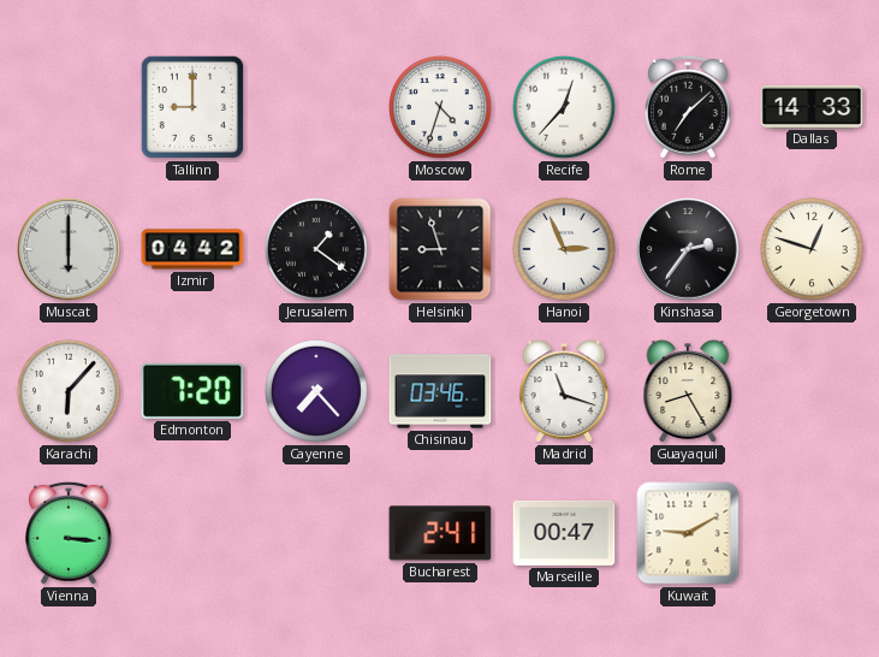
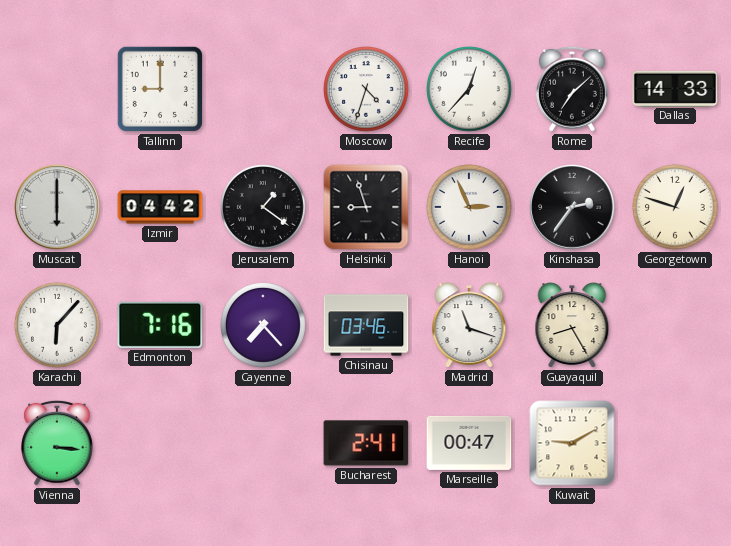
Edmonton: 7:20 -> 7:16 (160, 325)
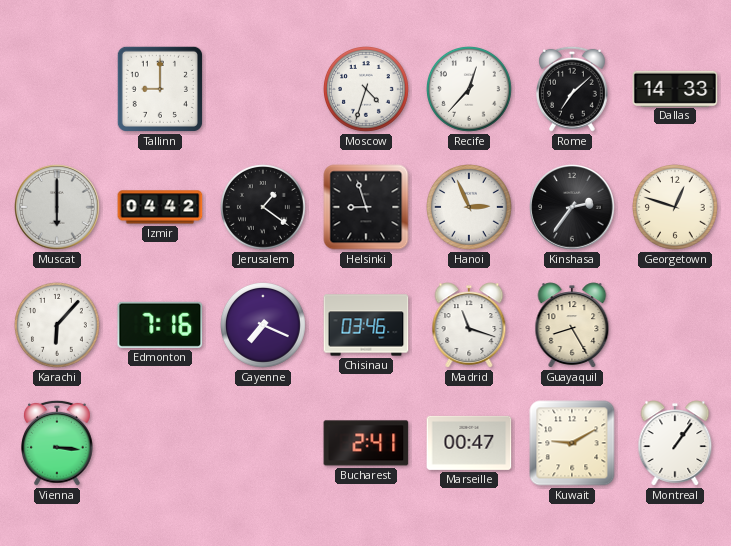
Cayenne: 7:23 -> 7:19 (264, 326)
Montreal: none -> 1:06 (675, 443)
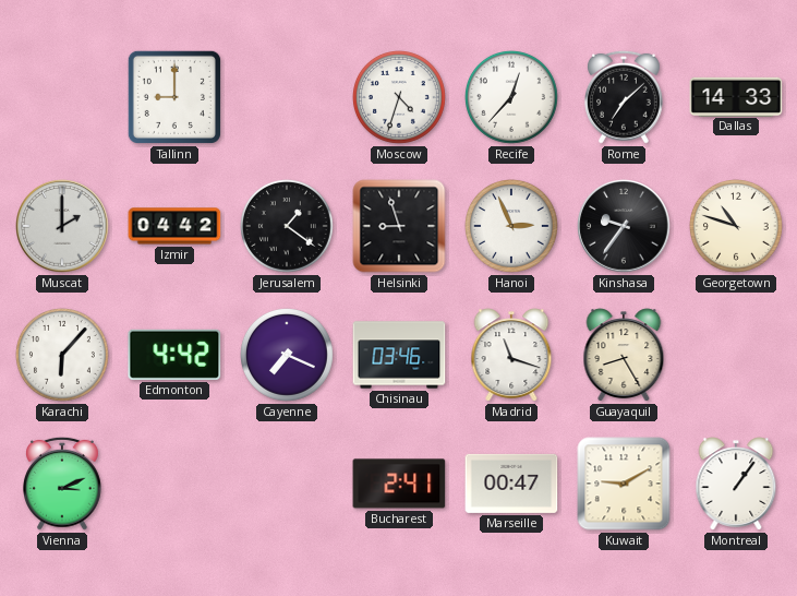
Muscat: 6:00 -> 2:00 (62, 226)
Kinshasa: 2:36 -> 9:36 (624, 226)
Georgetown: 12:48 -> 10:48 (737, 227)
Edmonton: 7:16 -> 4:42 (174, 355)
Vienna: 3:16 -> 3:11 (63, 484)
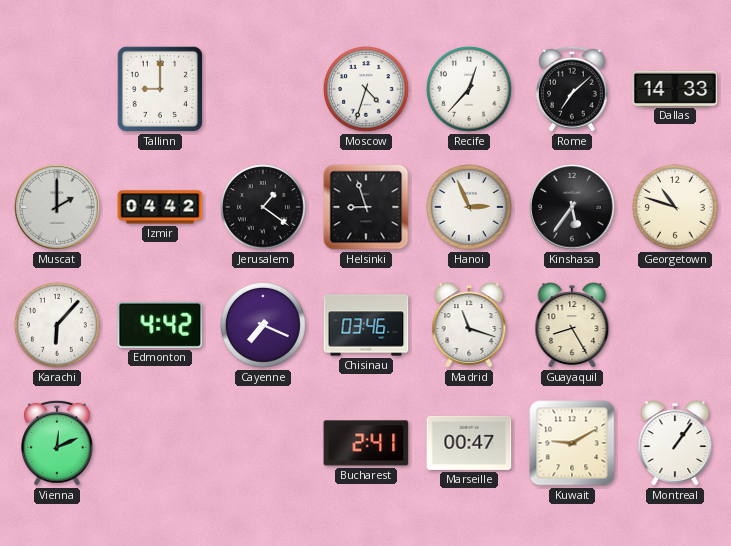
Kinshasa: 9:36 -> 5:36 (572, 207)
Vienna: 3:11 -> 12:11 (58, 443)
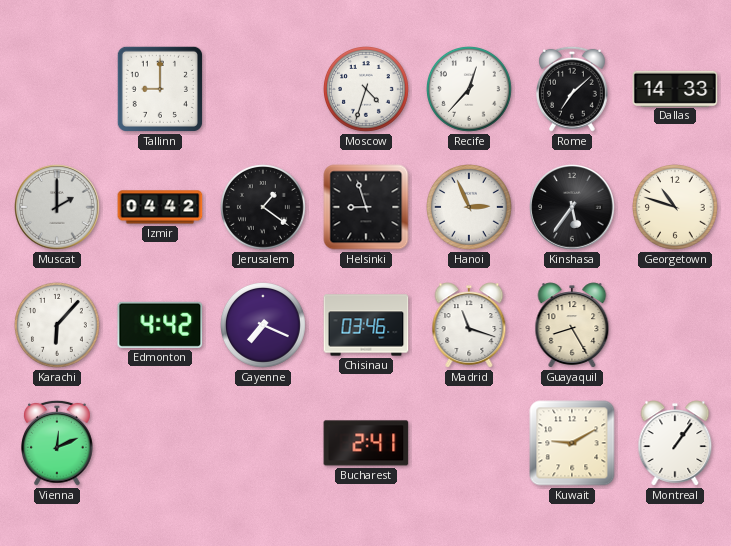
Marseille: 00:47 -> none (469, 443)
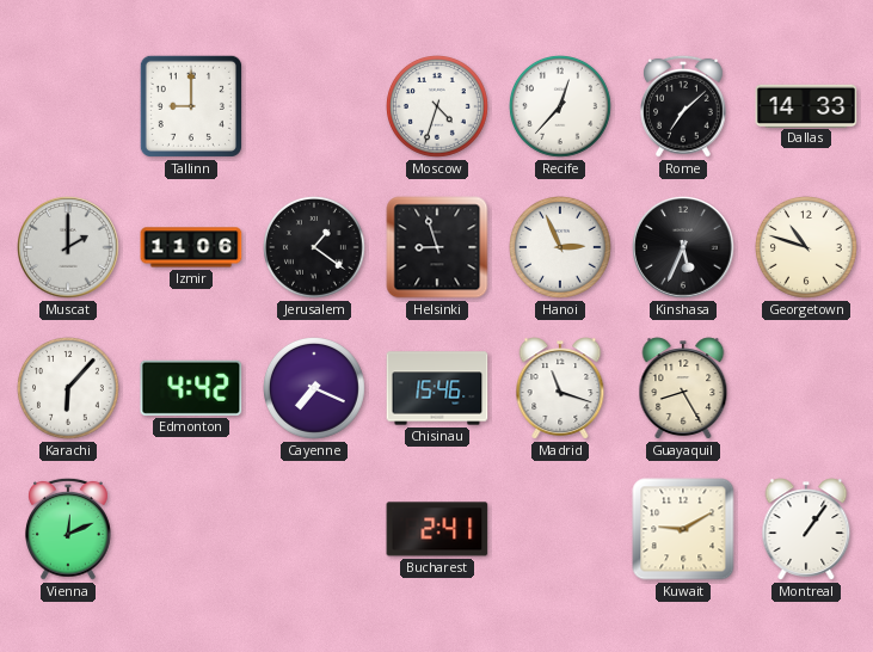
Izmir: 04:42 -> 11:06 (191, 247)
Kinshasa: 5:36 -> 5:34 (683, 247)
Chisinau: 03:46 -> 15:46 (437, 388)
